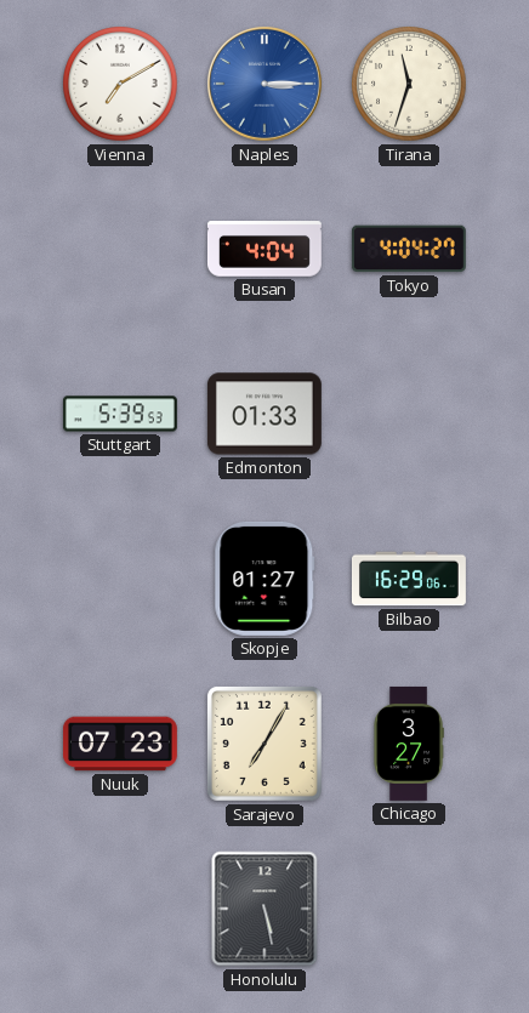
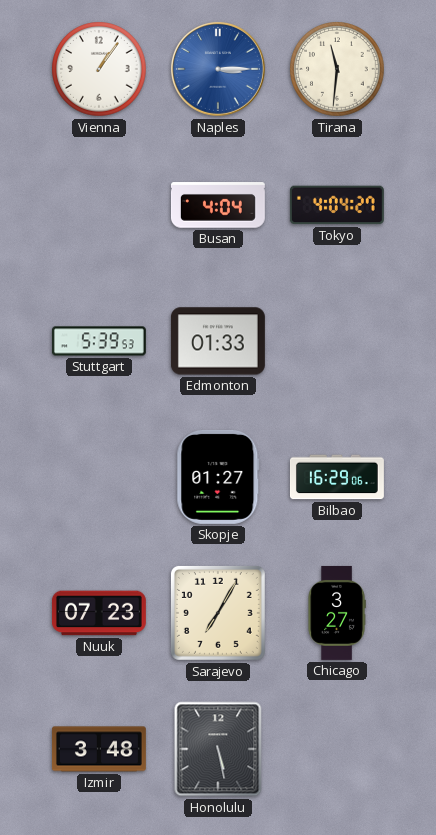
Vienna: 7:10 -> 1:06 (99, 69)
Tirana: 11:33 -> 11:31 (337, 69)
Izmir: none -> 3:48 (99, 749)
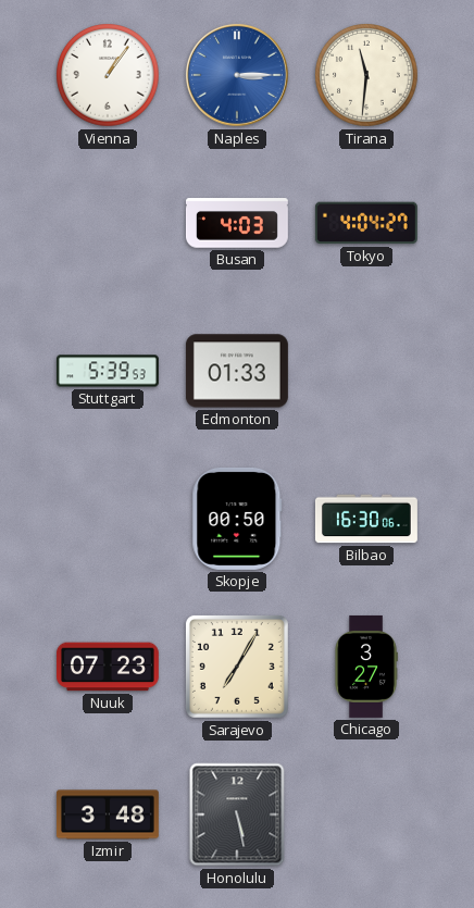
Busan: 4:04 -> 4:03 (237, 223)
Skopje: 01:27 -> 00:50 (237, 519)
Bilbao: 16:29 -> 16:30 (366, 519)
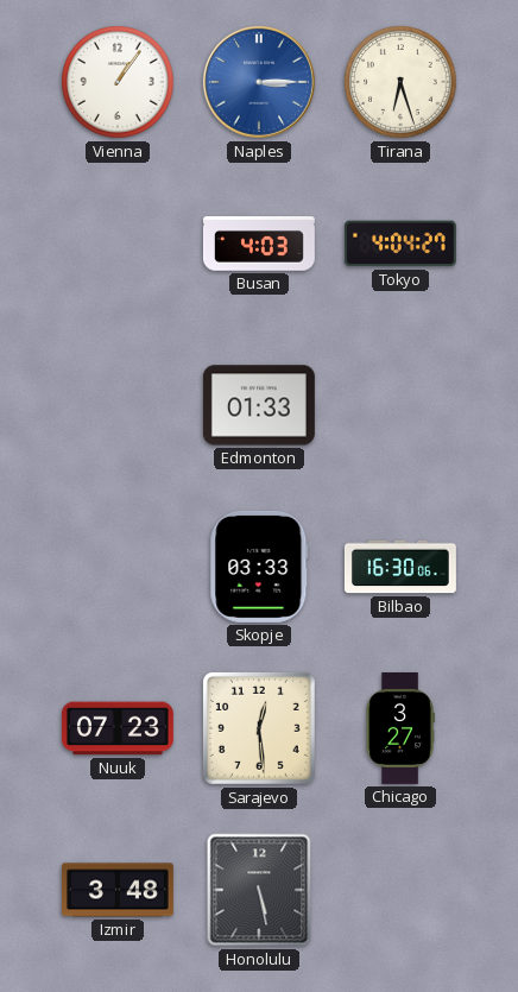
Tirana: 11:31 -> 6:27 (400, 82)
Stuttgart: 5:39 -> none (108, 371)
Skopje: 00:50 -> 03:33 (259, 567)
Sarajevo: 7:05 -> 12:29 (259, 728)
